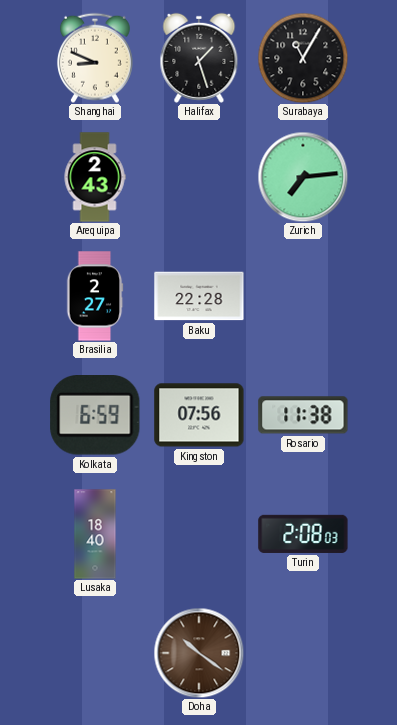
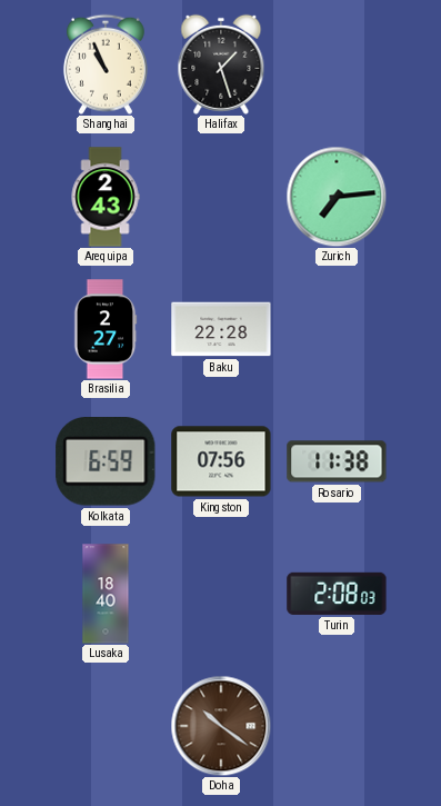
Shanghai: 8:49 -> 10:56 (106, 64)
Surabaya: 11:05 -> none (303, 58)
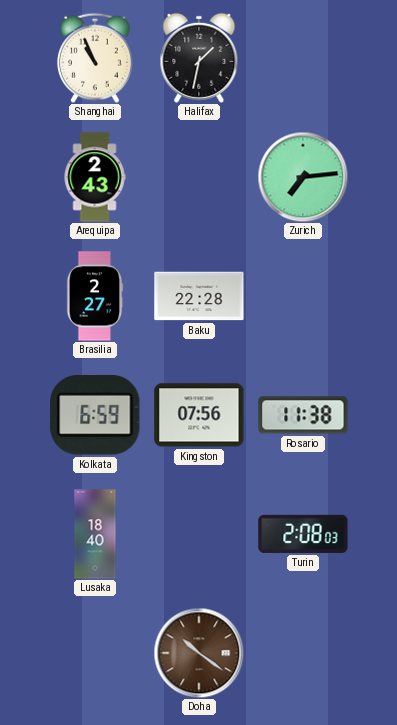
Halifax: 1:27 -> 1:32 (199, 58)
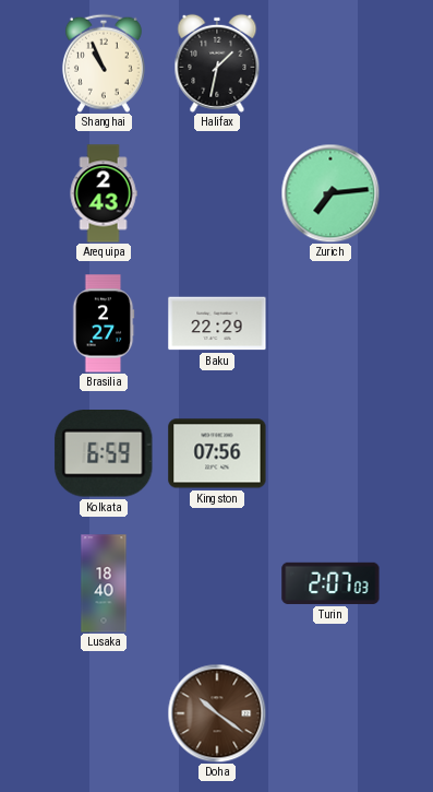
Baku: 22:28 -> 22:29 (217, 323)
Rosario: 11:38 -> none (303, 415)
Turin: 2:08 -> 2:07 (330, 583)
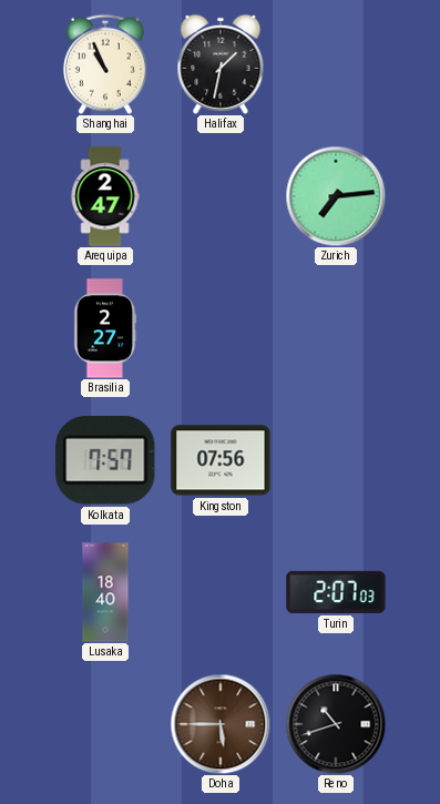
Arequipa: 2:43 -> 2:47 (105, 196)
Baku: 22:29 -> none (217, 323)
Kolkata: 6:59 -> 7:57 (105, 461)
Doha: 10:21 -> 5:45 (221, 724)
Reno: none -> 10:42 (336, 724)
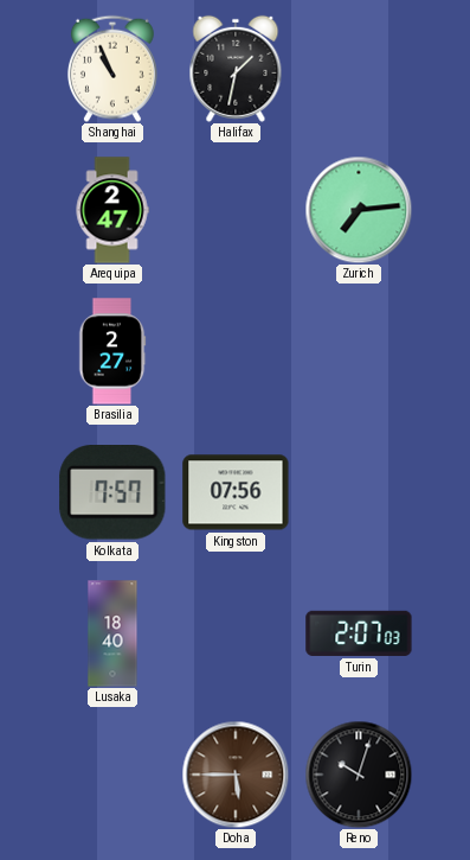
Reno: 10:42 -> 10:03 (359, 775)
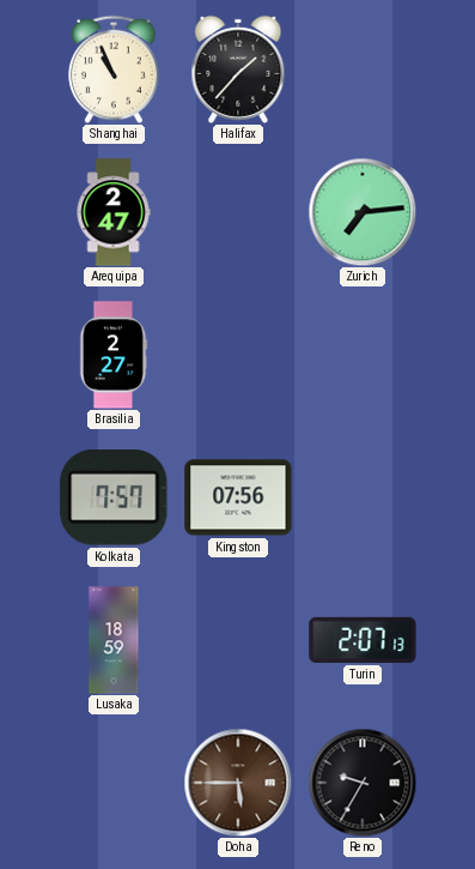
Halifax: 1:32 -> 1:37 (238, 70)
Lusaka: 18:40 -> 18:59 (114, 640)
Turin: 2:07:03 -> 2:07:13 (363, 640)
Reno: 10:03 -> 9:35 (363, 783)
